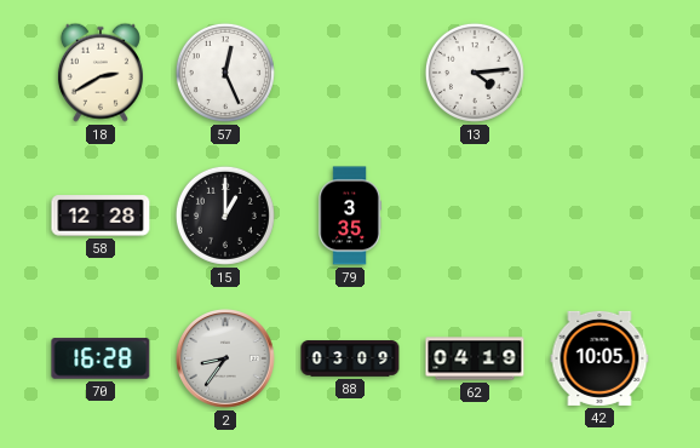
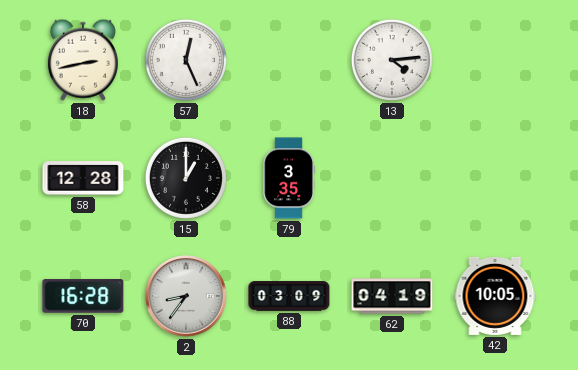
18: 2:40 -> 2:43 (83, 60)
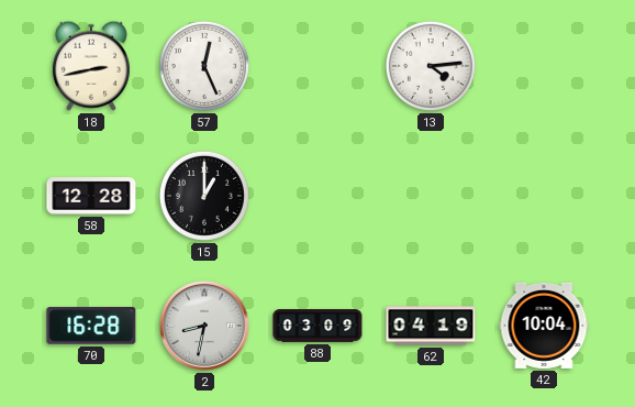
79: 3:35 -> none (289, 178)
2: 8:36 -> 8:32 (205, 327)
42: 10:05 -> 10:04 (544, 326)
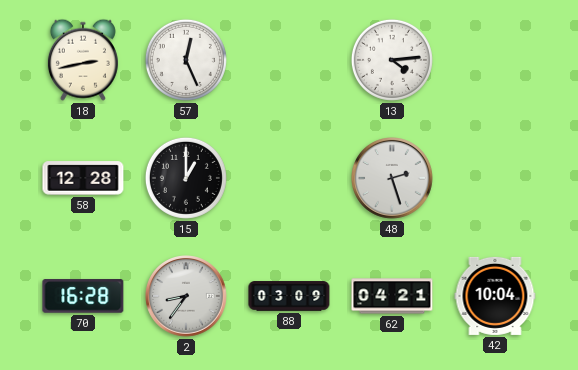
48: none -> 2:27 (393, 179)
2: 8:32 -> 8:36 (187, 297)
62: 04:19 -> 04:21 (392, 296)
